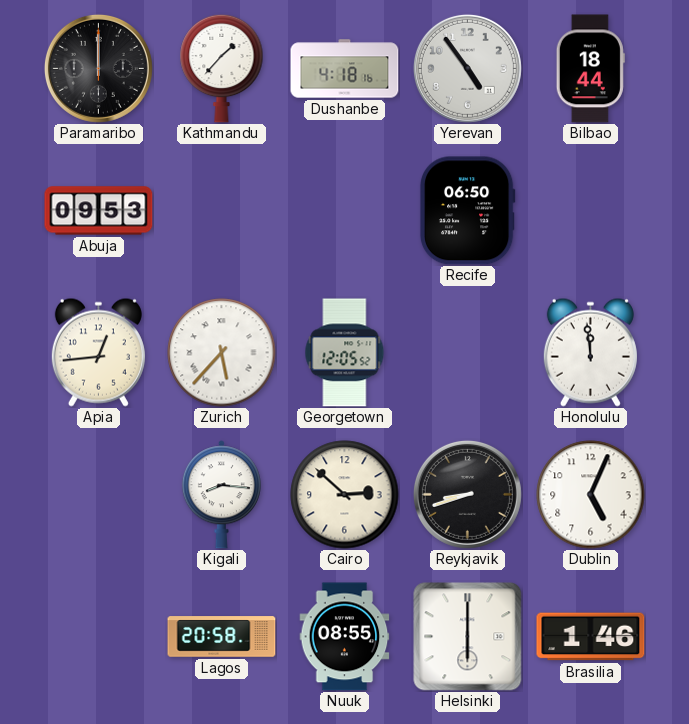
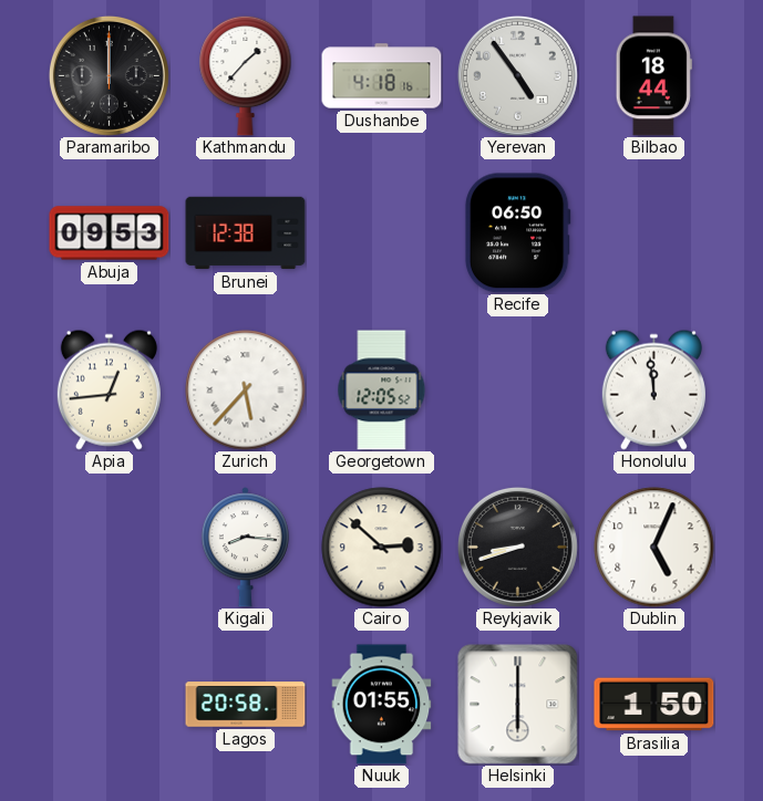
Brunei: none -> 12:38 (246, 233)
Nuuk: 08:55 -> 01:55 (382, 705)
Brasilia: 1:46 -> 1:50 (654, 705)
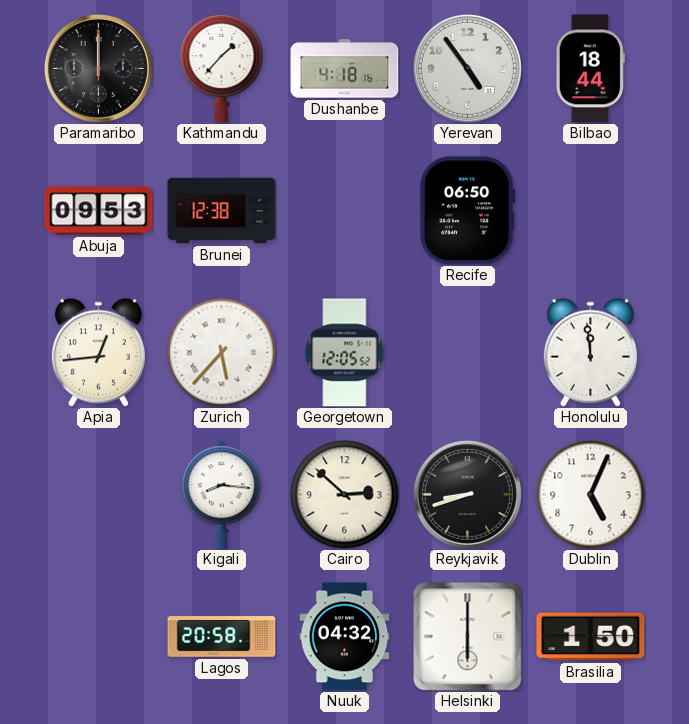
Nuuk: 01:55 -> 04:32 (345, 637)
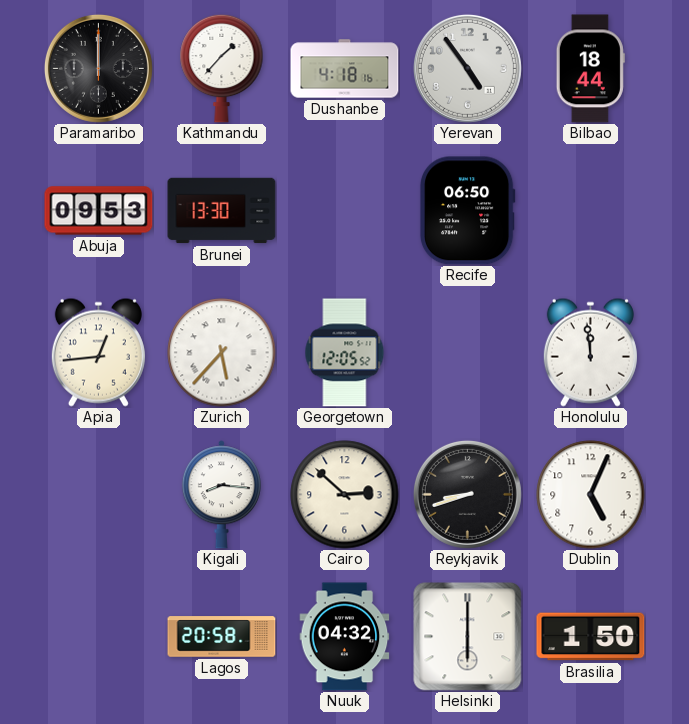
Brunei: 12:38 -> 13:30 (222, 211)
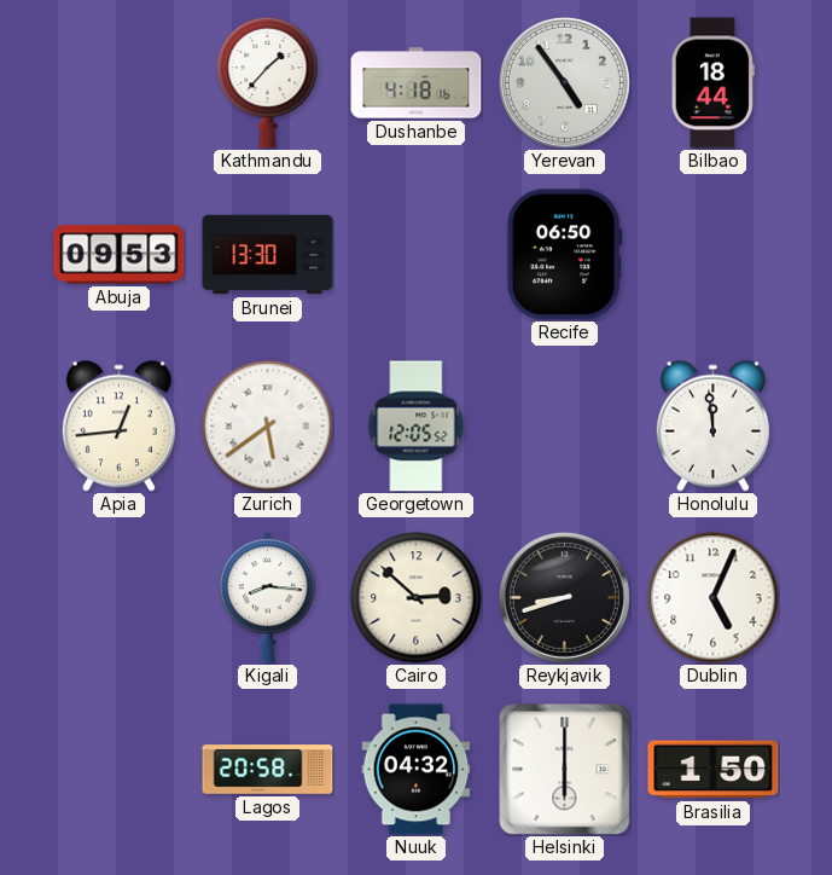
Paramaribo: 12:00 -> none (98, 68)
Zurich: 5:37 -> 5:39 (268, 427)
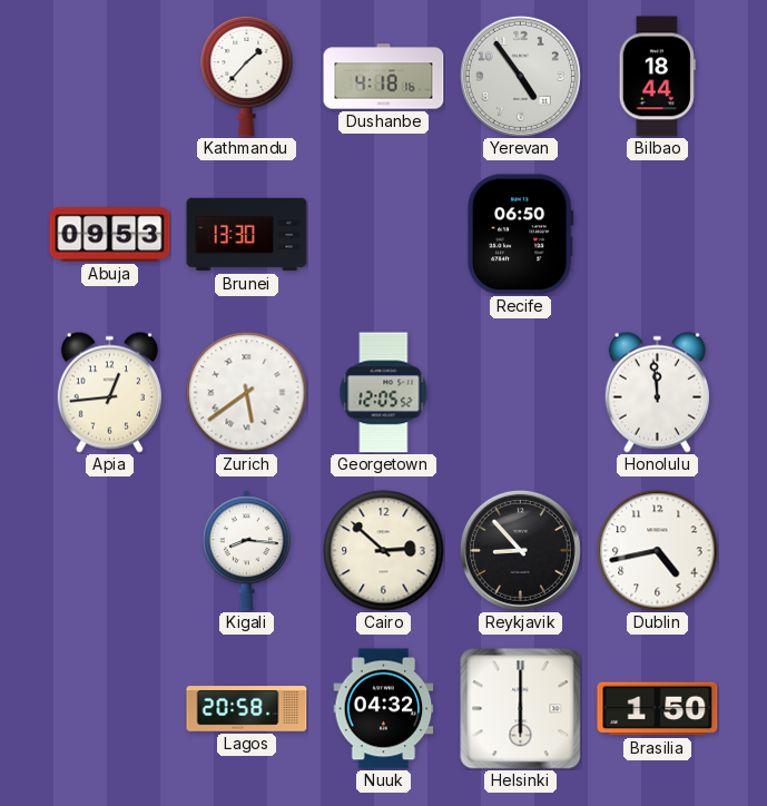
Reykjavik: 8:42 -> 8:53 (520, 550)
Dublin: 5:04 -> 4:43 (658, 551)
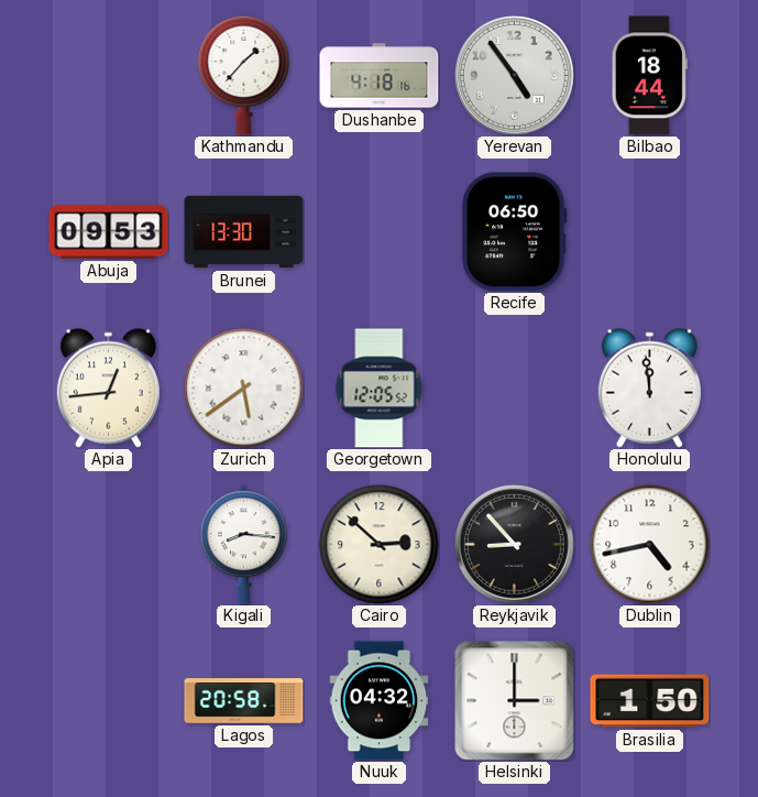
Helsinki: 6:00 -> 3:00 (515, 701)
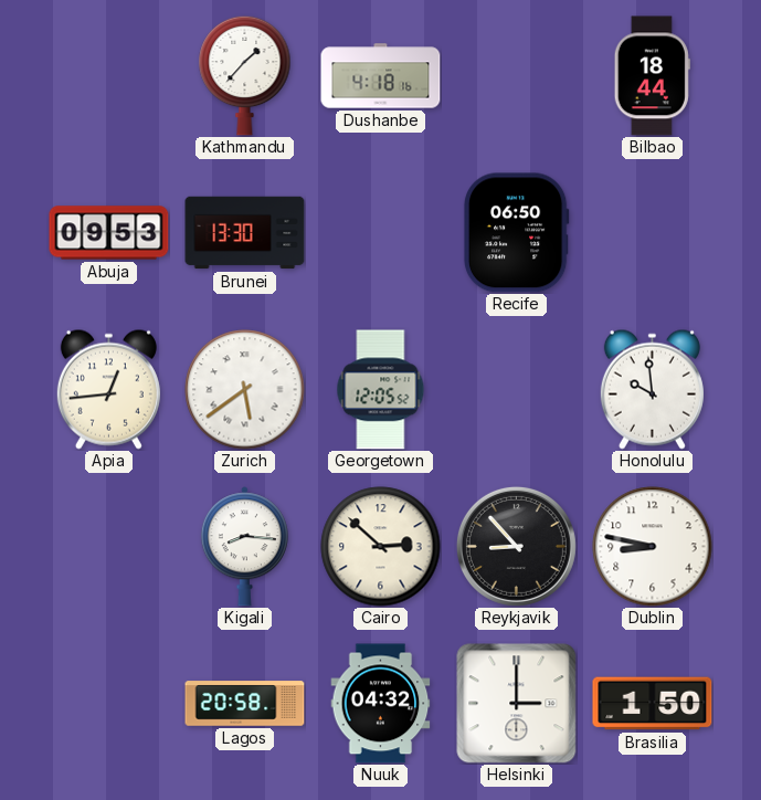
Yerevan: 4:54 -> none (514, 75)
Honolulu: 11:59 -> 9:59 (652, 389)
Dublin: 4:43 -> 8:47 (653, 547)
